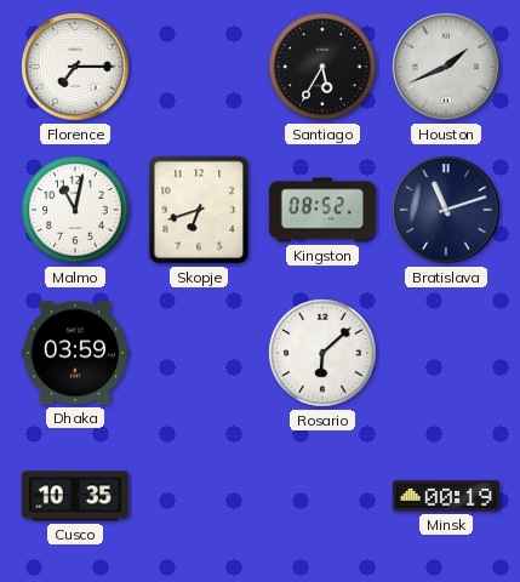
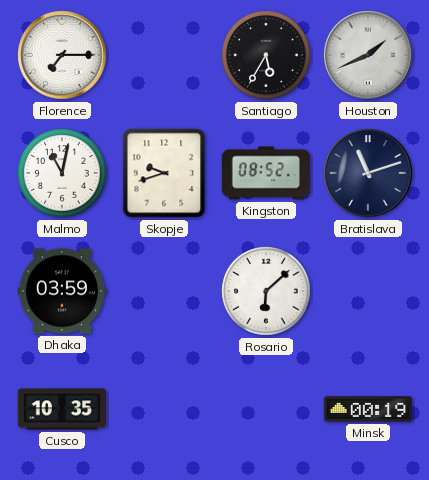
Skopje: 6:42 -> 9:42 (164, 173)
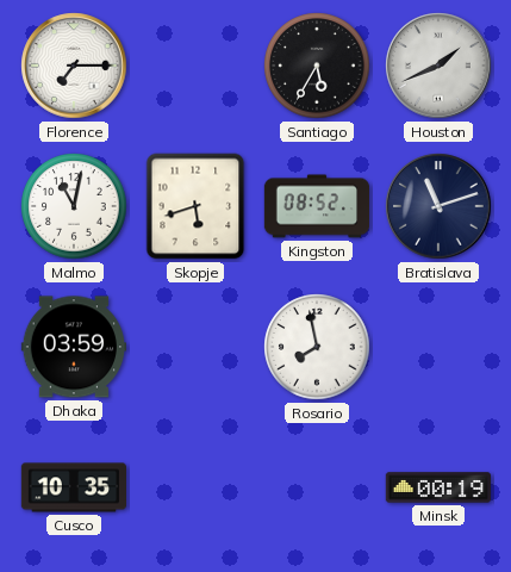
Skopje: 9:42 -> 5:42 (195, 206)
Rosario: 6:08 -> 7:58 (317, 347)
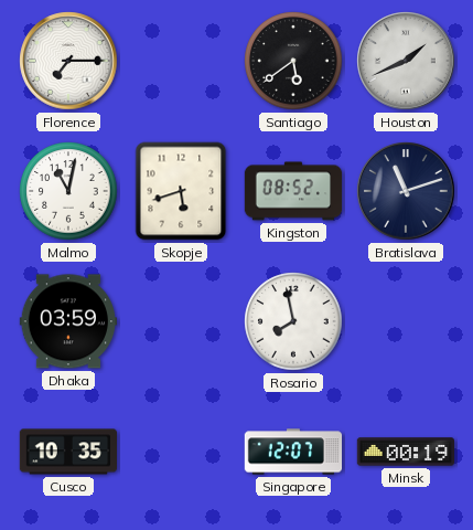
Santiago: 5:35 -> 5:39 (293, 61)
Singapore: none -> 12:07 (293, 452)
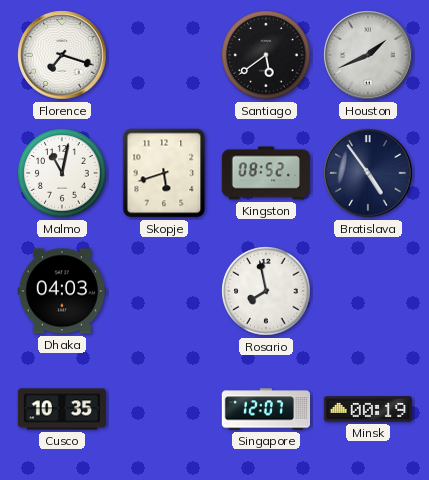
Florence: 7:15 -> 7:18 (62, 55)
Bratislava: 11:12 -> 4:54 (368, 173)
Dhaka: 03:59 -> 04:03 (61, 291)
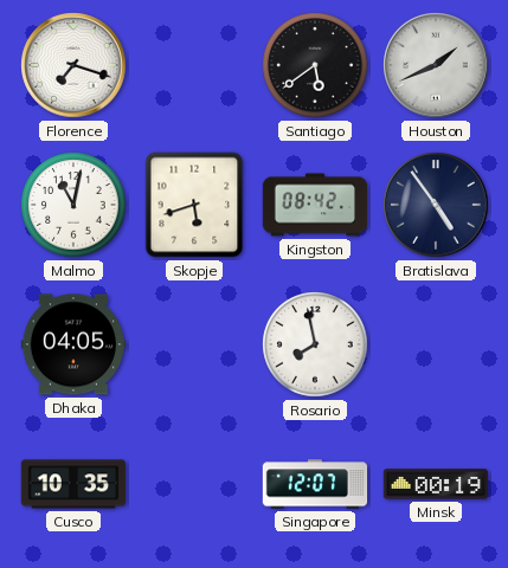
Kingston: 08:52 -> 08:42 (315, 205)
Dhaka: 04:03 -> 04:05 (72, 344)
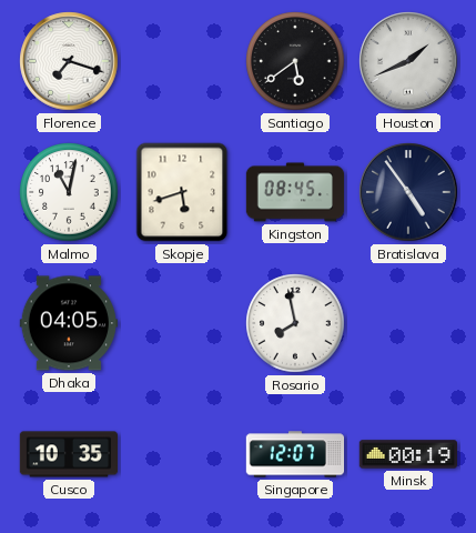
Kingston: 08:42 -> 08:45 (295, 192)
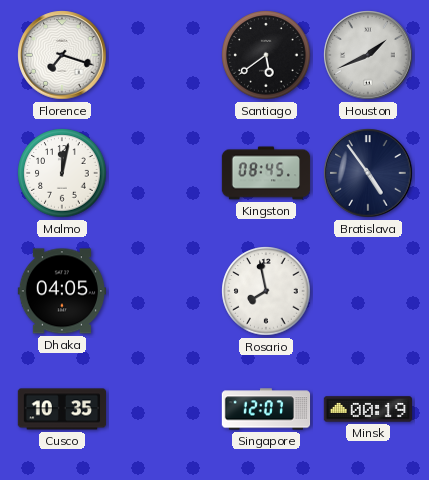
Malmo: 11:02 -> 12:02 (62, 173)
Skopje: 5:42 -> none (182, 192)
